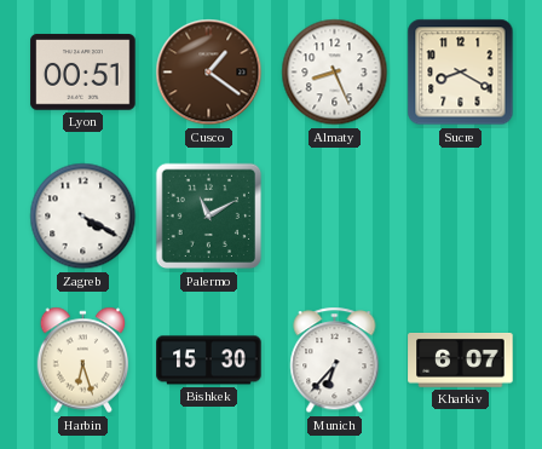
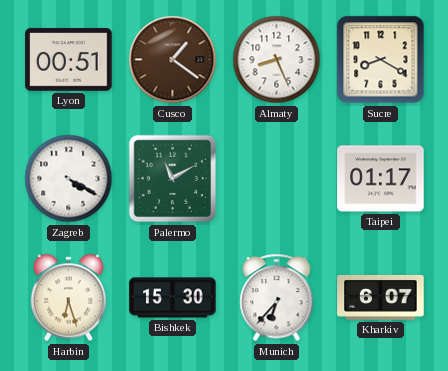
Taipei: none -> 01:17 (381, 179)
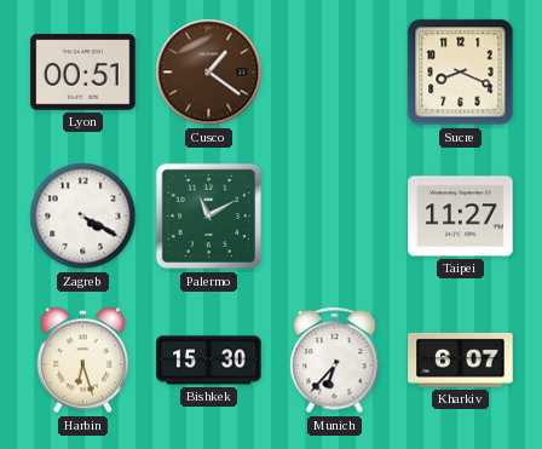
Almaty: 8:26 -> none (277, 60)
Sucre: 8:20 -> 8:19 (461, 73)
Taipei: 01:17 -> 11:27 (461, 217)
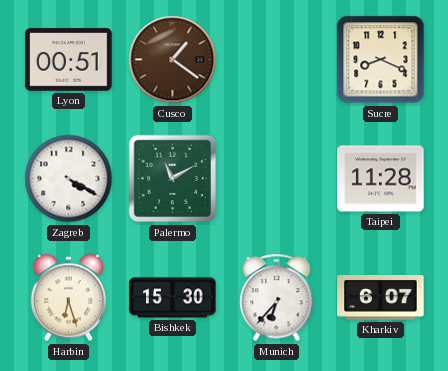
Taipei: 11:27 -> 11:28 (381, 179)
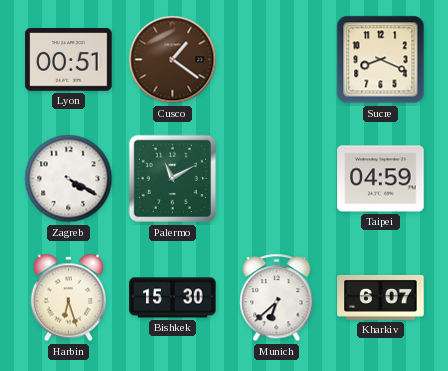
Taipei: 11:28 -> 04:59 (381, 179)
Munich: 6:37 -> 6:38 (277, 298)
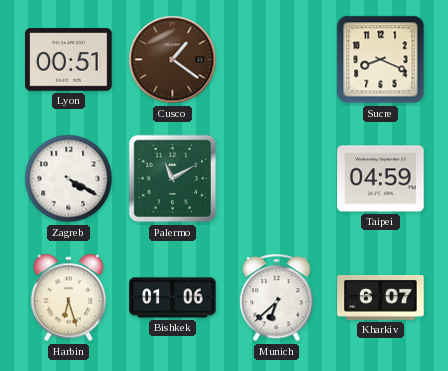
Bishkek: 15:30 -> 01:06 (173, 298)
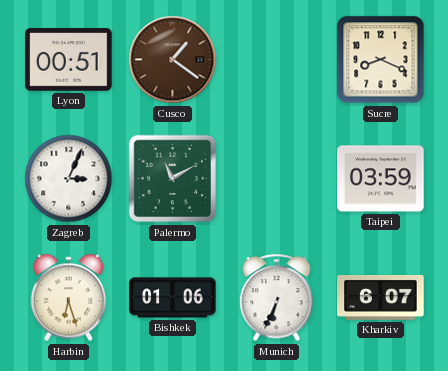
Zagreb: 4:20 -> 3:04 (69, 179)
Taipei: 04:59 -> 03:59 (381, 179)
Munich: 6:38 -> 6:34 (277, 298)
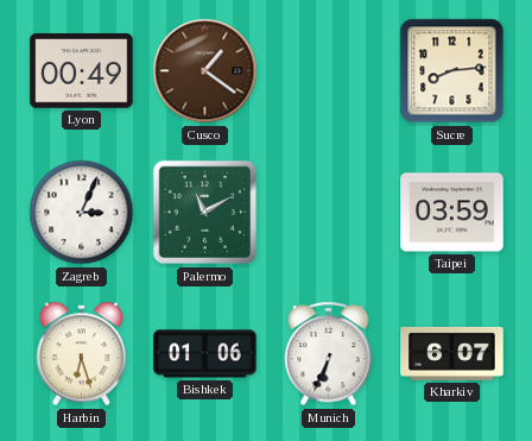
Lyon: 00:51 -> 00:49 (82, 71)
Sucre: 8:19 -> 8:14 (452, 71)
